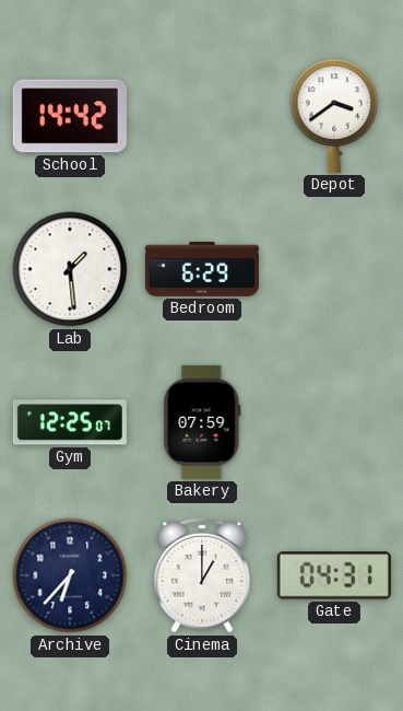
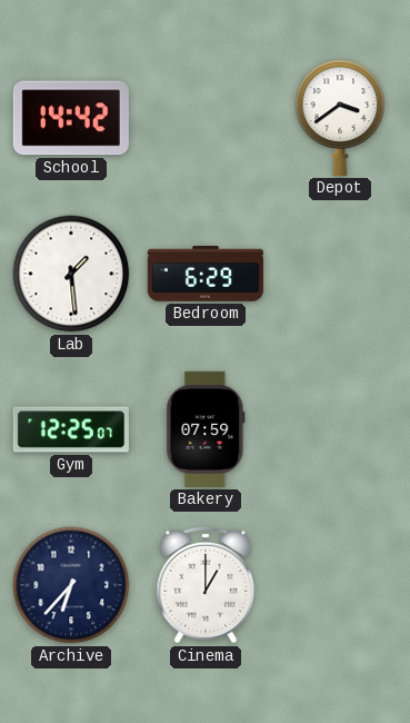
Gate: 04:31 -> none (334, 575)
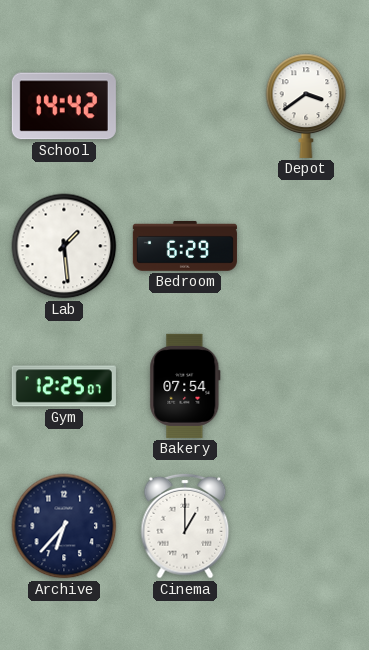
Bakery: 07:59 -> 07:54 (185, 386)
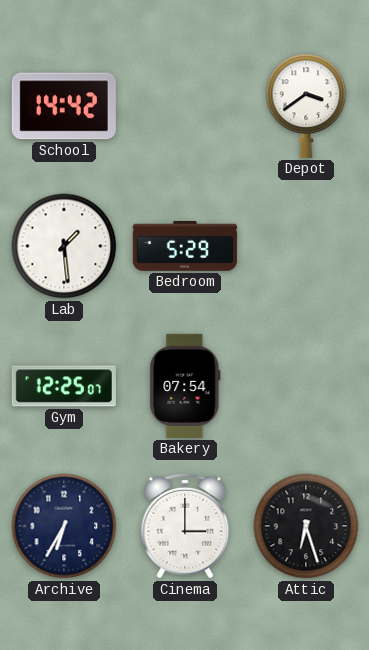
Bedroom: 6:29 -> 5:29 (185, 247)
Archive: 6:37 -> 6:35 (64, 526)
Cinema: 1:00 -> 3:00 (185, 526)
Attic: none -> 6:27 (306, 526)
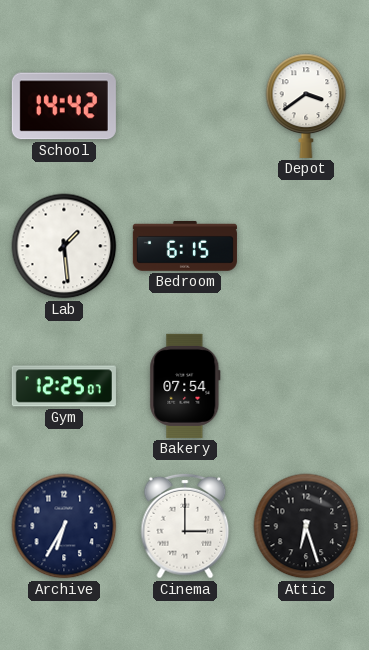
Bedroom: 5:29 -> 6:15 (185, 247)
